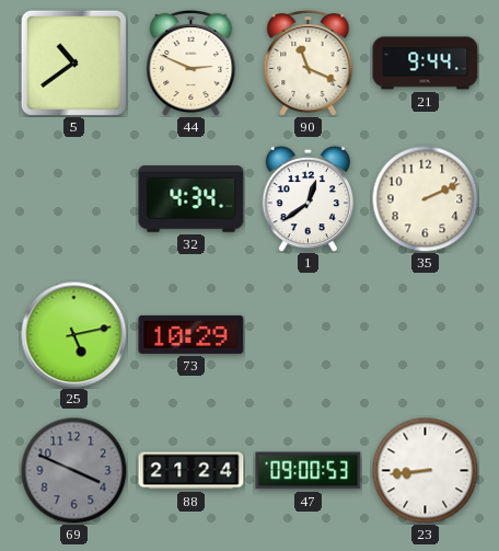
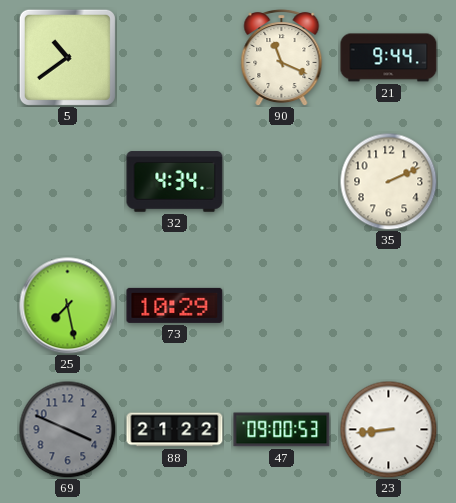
44: 2:49 -> none (192, 62)
1: 12:39 -> none (309, 198)
25: 5:13 -> 7:28 (68, 306)
88: 21:24 -> 21:22 (175, 430)
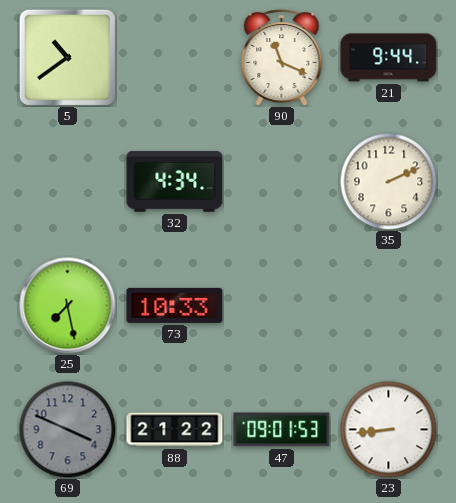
73: 10:29 -> 10:33 (175, 305)
47: 09:00 -> 09:01 (282, 430)
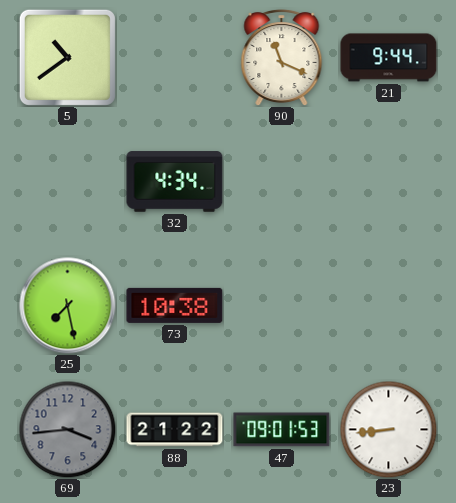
35: 2:11 -> none (388, 181)
73: 10:33 -> 10:38 (175, 305)
69: 3:49 -> 3:44 (67, 429)
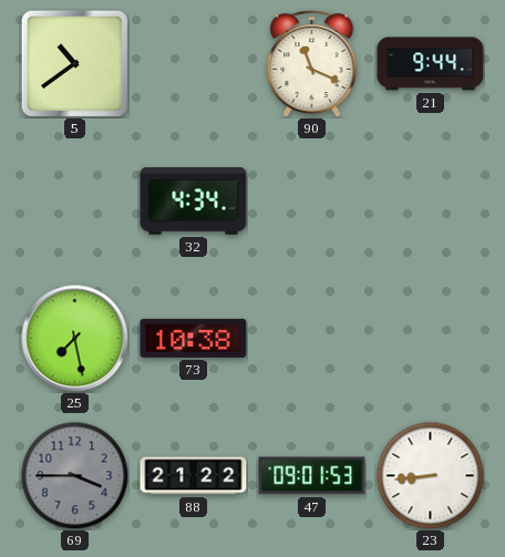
69: 3:44 -> 3:45 (74, 475)
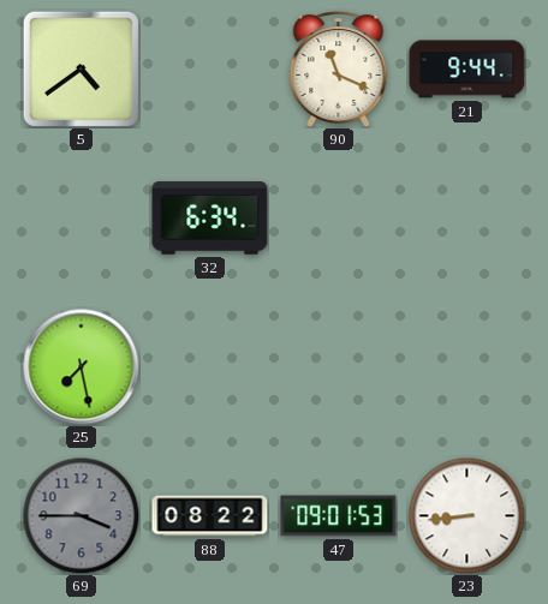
5: 10:39 -> 4:39 (81, 68)
32: 4:34 -> 6:34 (210, 219)
73: 10:38 -> none (194, 338)
88: 21:22 -> 08:22 (210, 516)
